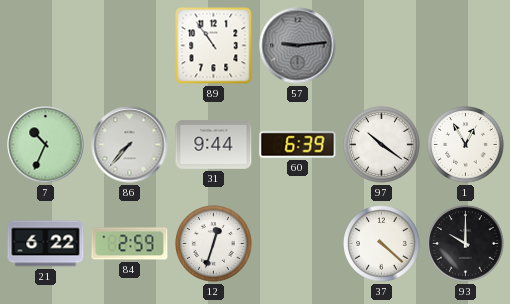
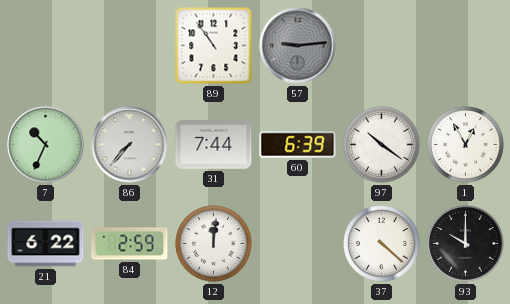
31: 9:44 -> 7:44 (214, 145)
12: 12:33 -> 12:01 (214, 244)
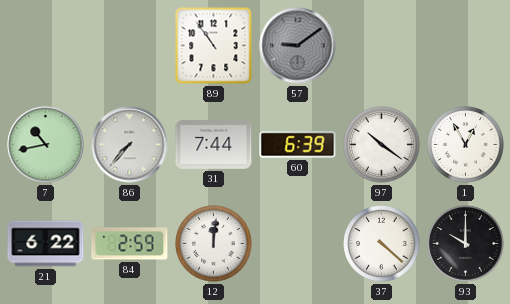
57: 9:14 -> 9:09 (298, 46)
7: 10:34 -> 10:43 (46, 145)
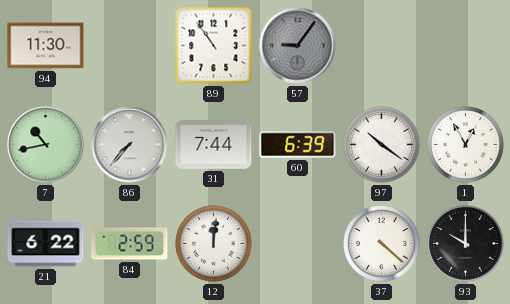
94: none -> 11:30 (46, 46)
57: 9:09 -> 9:06 (298, 46)
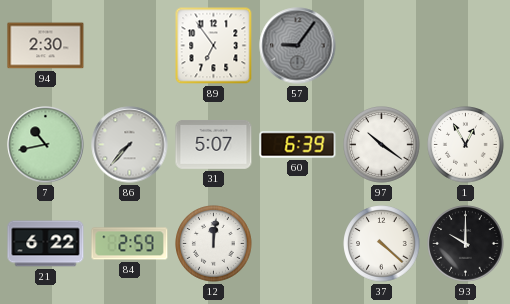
94: 11:30 -> 2:30 (46, 46)
89: 10:54 -> 6:54 (214, 46)
31: 7:44 -> 5:07 (214, 145)
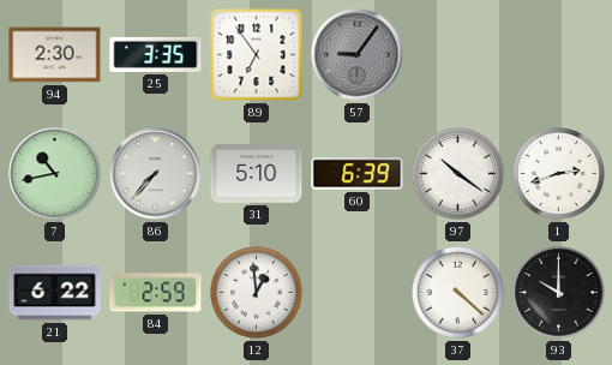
25: none -> 3:35 (156, 54)
31: 5:07 -> 5:10 (257, 174)
1: 12:55 -> 2:42 (559, 174)
12: 12:01 -> 12:59 (257, 293)
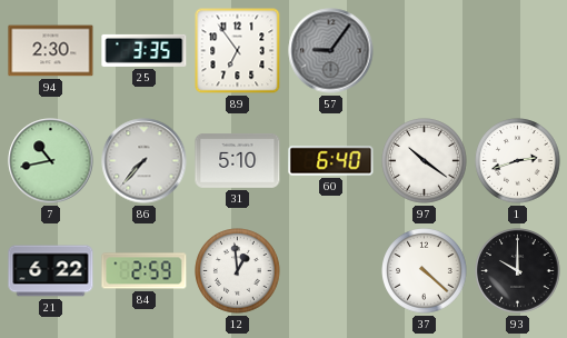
60: 6:39 -> 6:40 (331, 161)
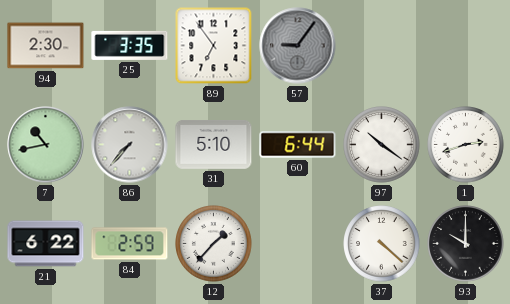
60: 6:40 -> 6:44 (298, 145)
12: 12:59 -> 1:37 (214, 244)
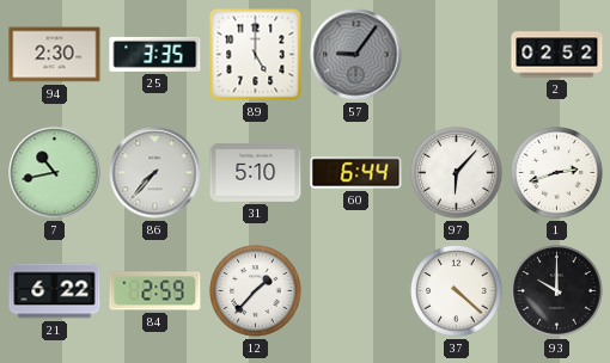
89: 6:54 -> 5:00 (256, 55)
2: none -> 02:52 (557, 55)
97: 10:21 -> 6:07 (457, 173)
